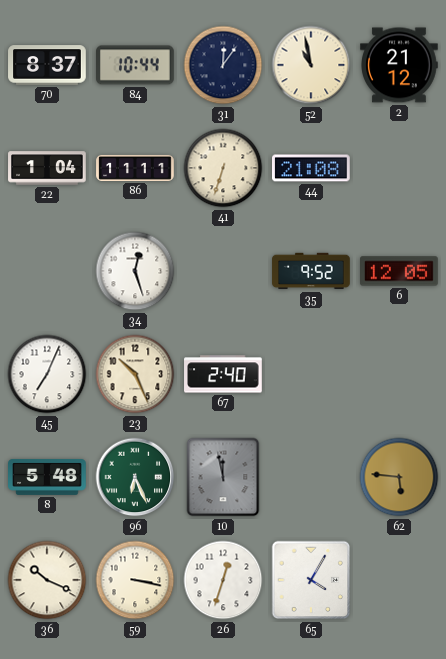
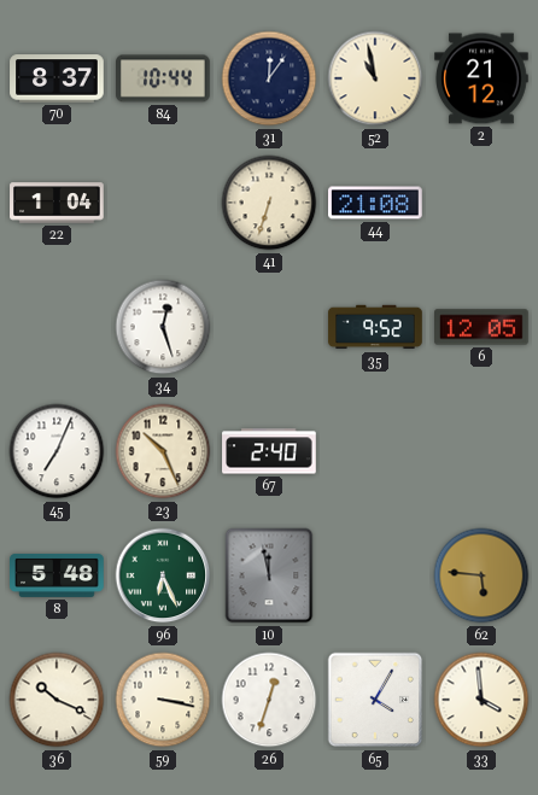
86: 11:11 -> none (135, 168)
33: none -> 3:59 (481, 700)
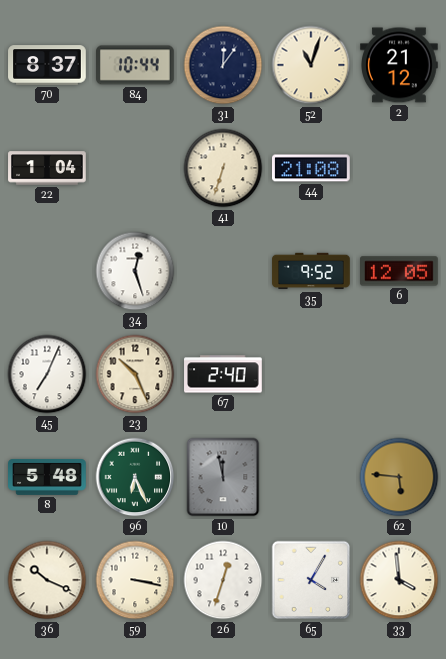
52: 10:58 -> 11:03 (311, 65)
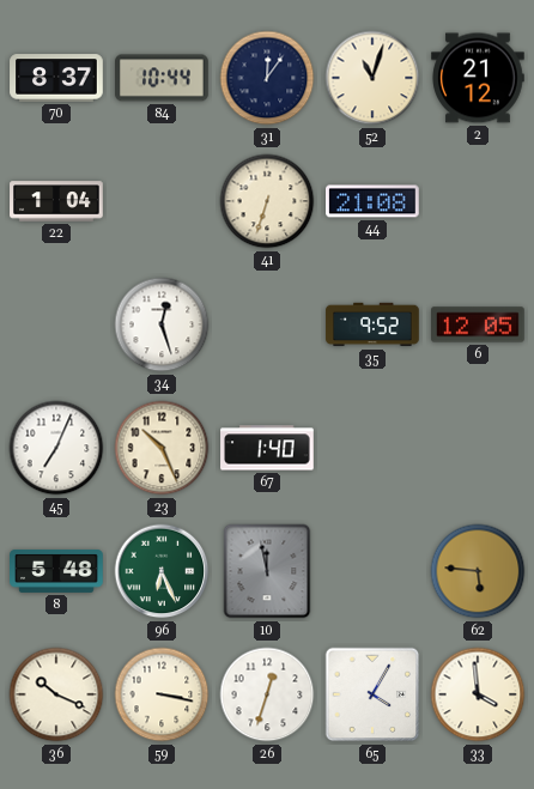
67: 2:40 -> 1:40 (267, 448)
